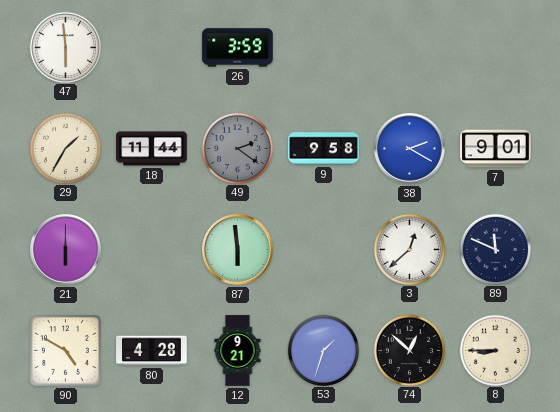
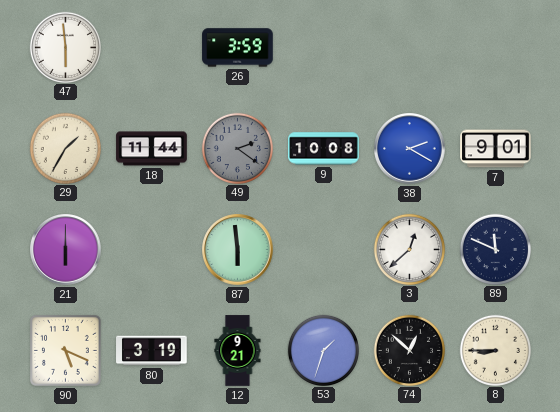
9: 9:58 -> 10:08 (324, 149)
90: 4:50 -> 5:19 (65, 350)
80: 4:28 -> 3:19 (152, 351)
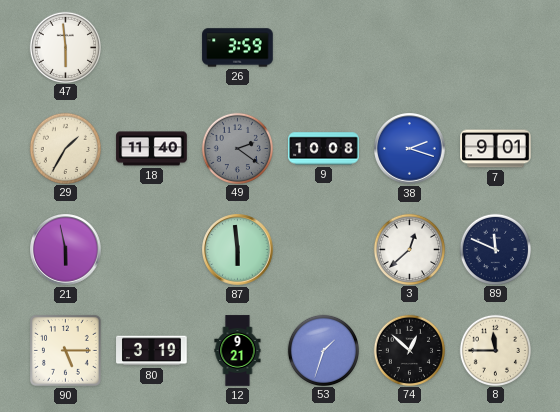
18: 11:44 -> 11:40 (152, 149)
38: 2:20 -> 2:18 (410, 149)
21: 6:00 -> 5:58 (66, 250)
90: 5:19 -> 5:15 (65, 350)
8: 8:45 -> 11:45 (495, 350)
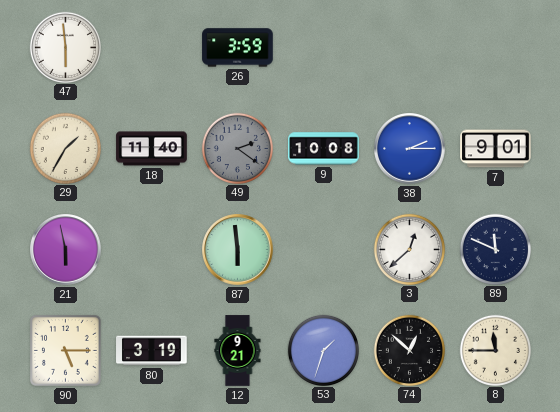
38: 2:18 -> 2:15 (410, 149)
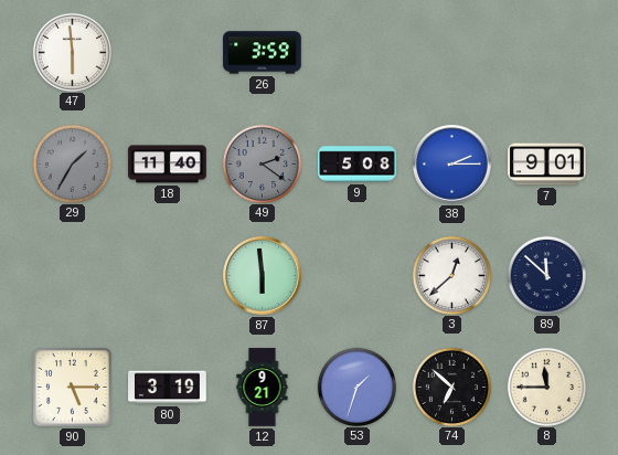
29 dial: cream -> grey (72, 163)
9: 10:08 -> 5:08 (358, 165)
21: 5:58 -> none (66, 250)
89: 11:49 -> 11:52 (546, 275)
74: 12:52 -> 6:52 (451, 387)
